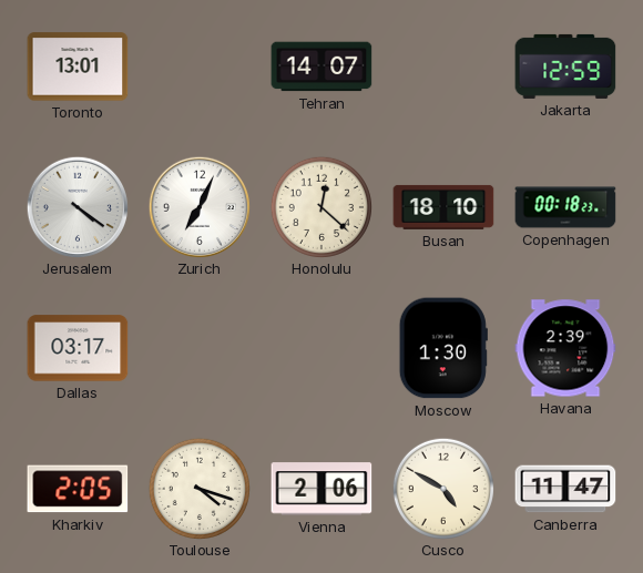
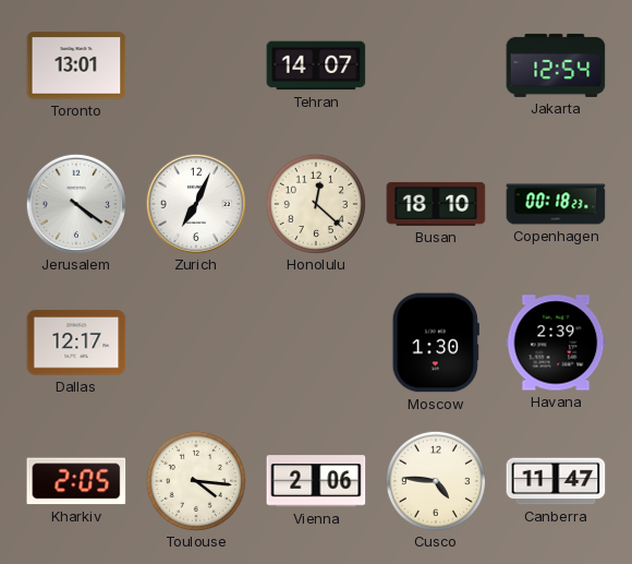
Jakarta: 12:59 -> 12:54 (556, 65)
Dallas: 03:17 -> 12:17 (76, 343)
Toulouse: 4:18 -> 4:16 (195, 480)
Cusco: 4:50 -> 4:46 (435, 480)
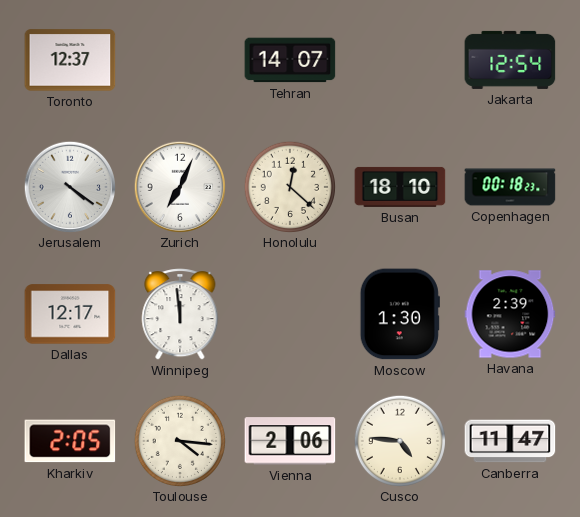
Toronto: 13:01 -> 12:37 (70, 60)
Winnipeg: none -> 11:59 (180, 314)
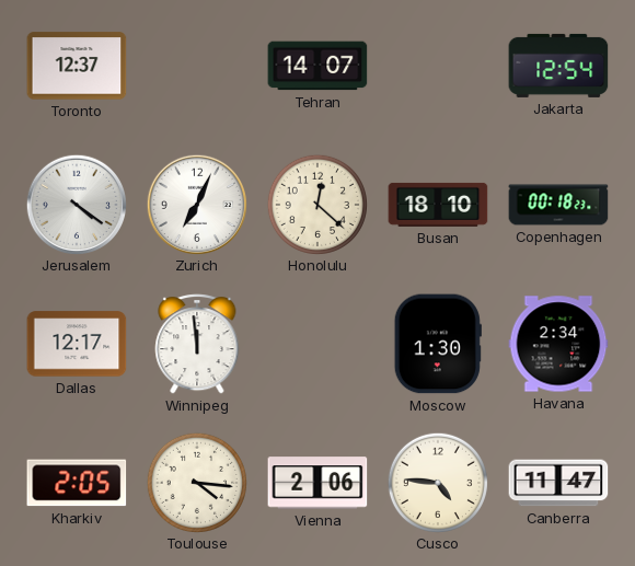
Havana: 2:39 -> 2:34 (558, 344)
